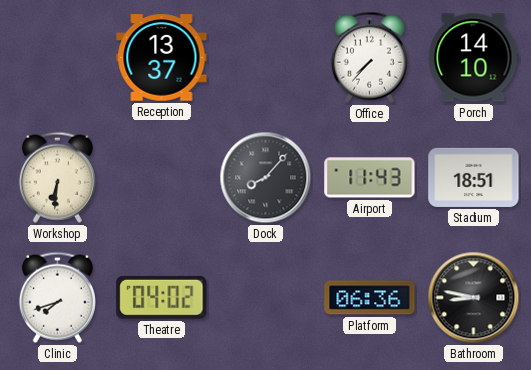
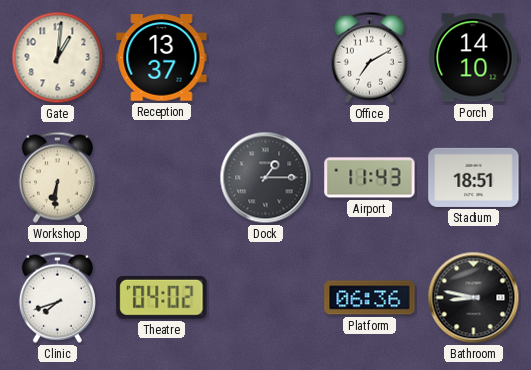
Gate: none -> 1:01 (58, 58)
Office: 7:37 -> 7:10 (369, 57)
Dock: 8:07 -> 1:15 (266, 178)
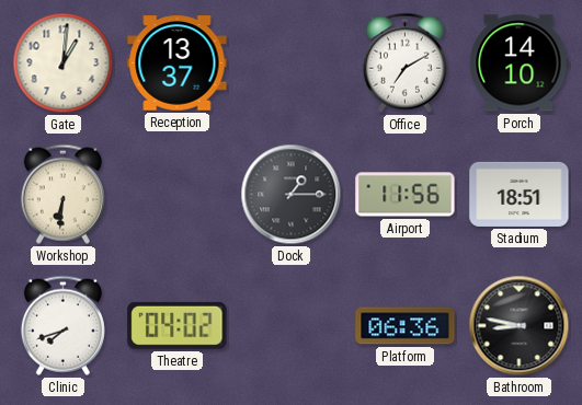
Airport: 11:43 -> 11:56 (406, 195)
